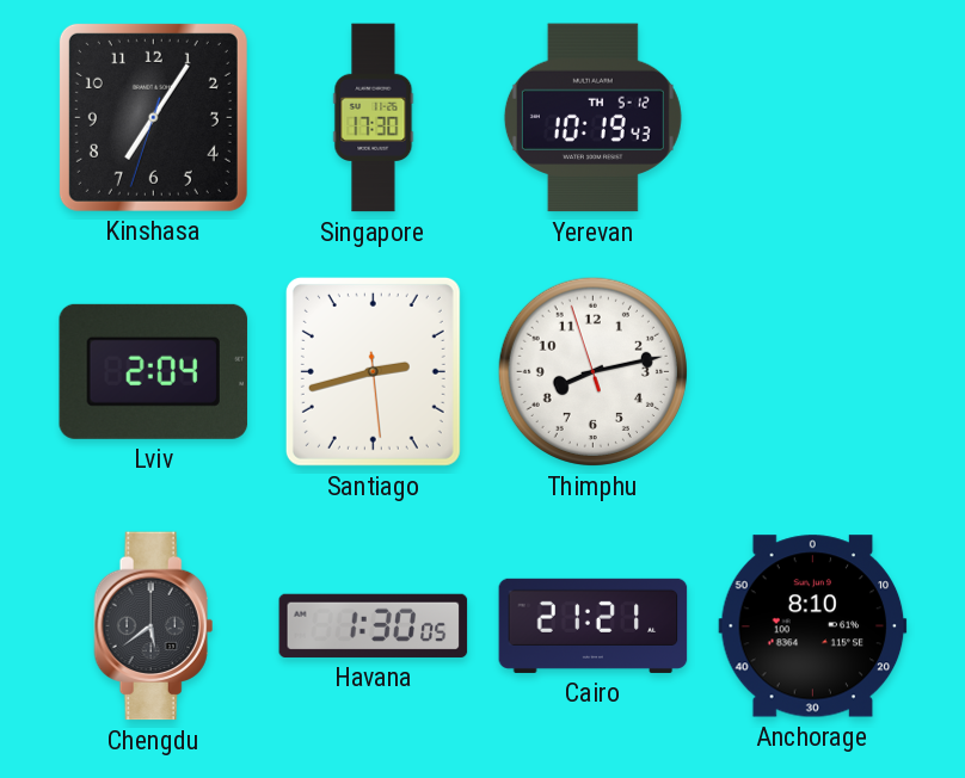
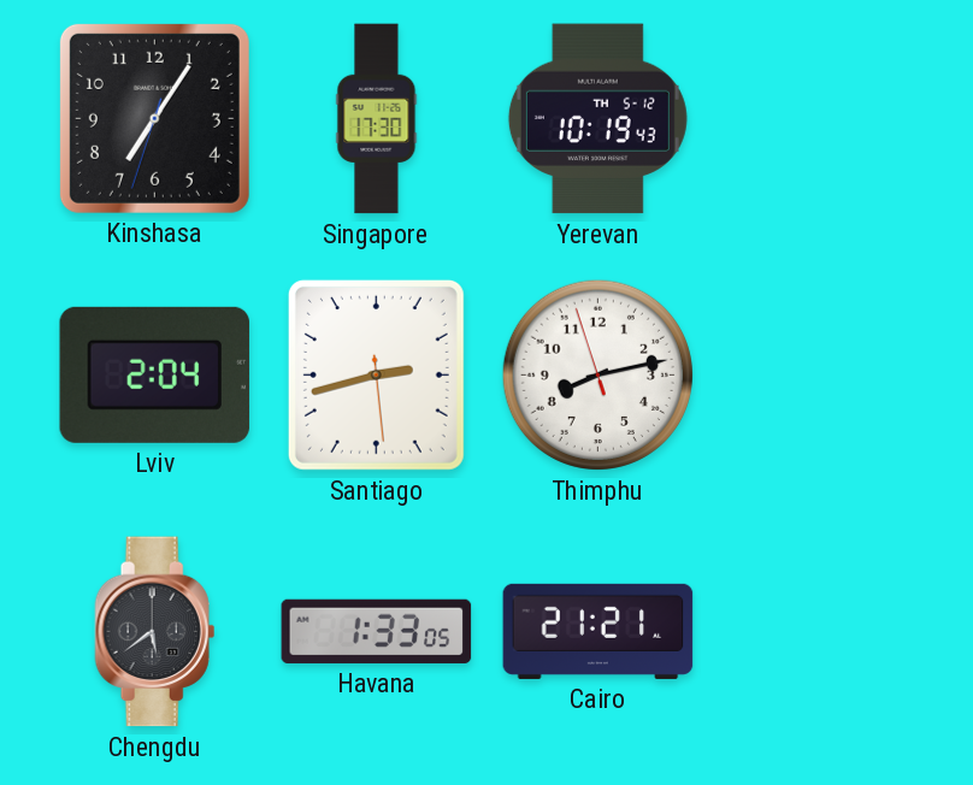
Havana: 1:30 -> 1:33 (377, 631)
Anchorage: 8:10 -> none (813, 626)
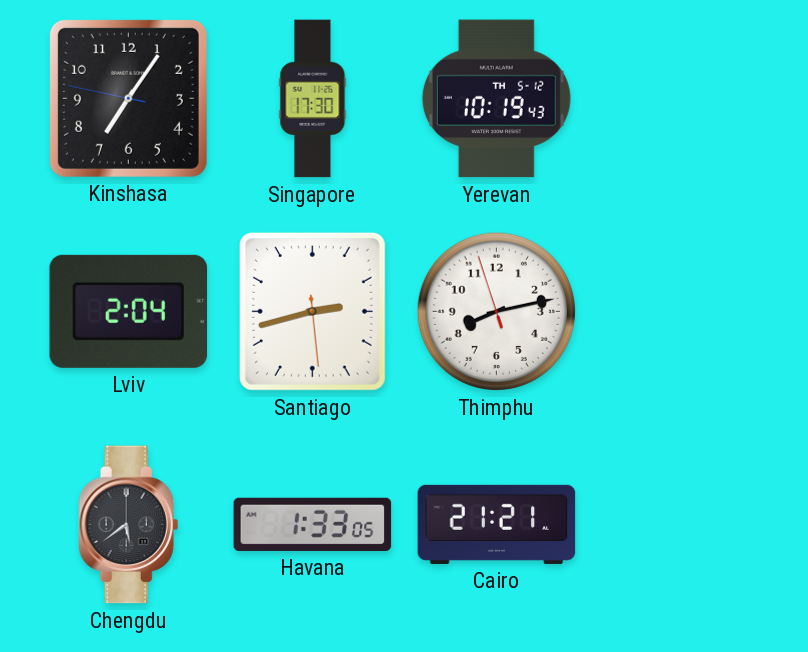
Kinshasa: 7:05:33 -> 7:05:47 (128, 98)
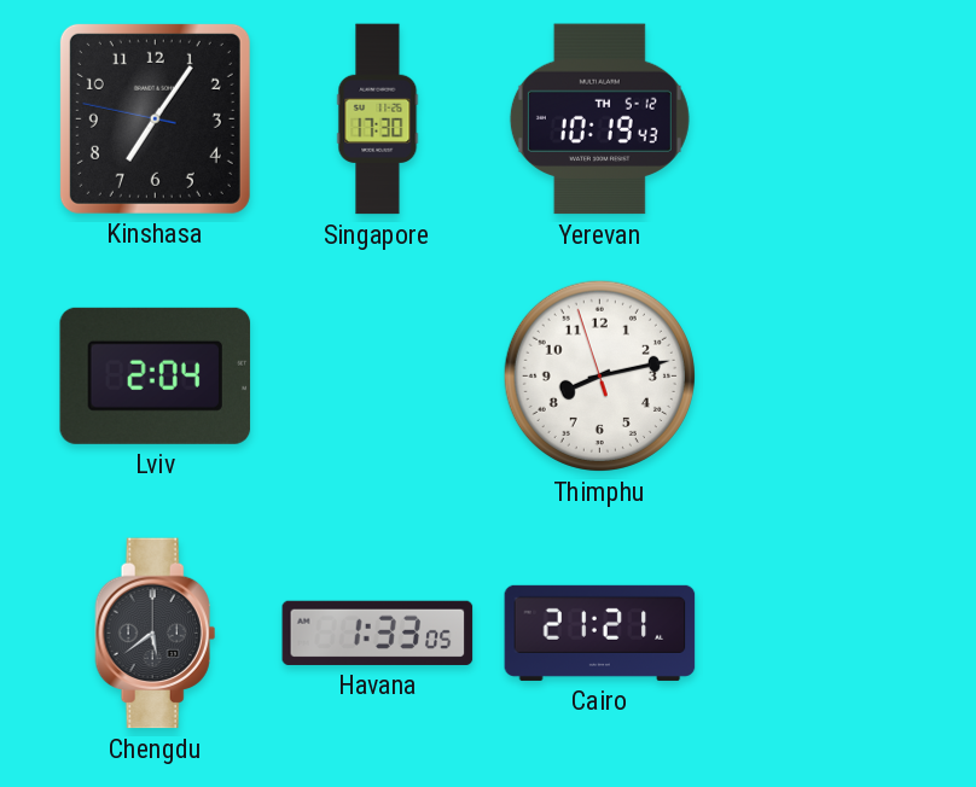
Santiago: 2:42 -> none (312, 311)
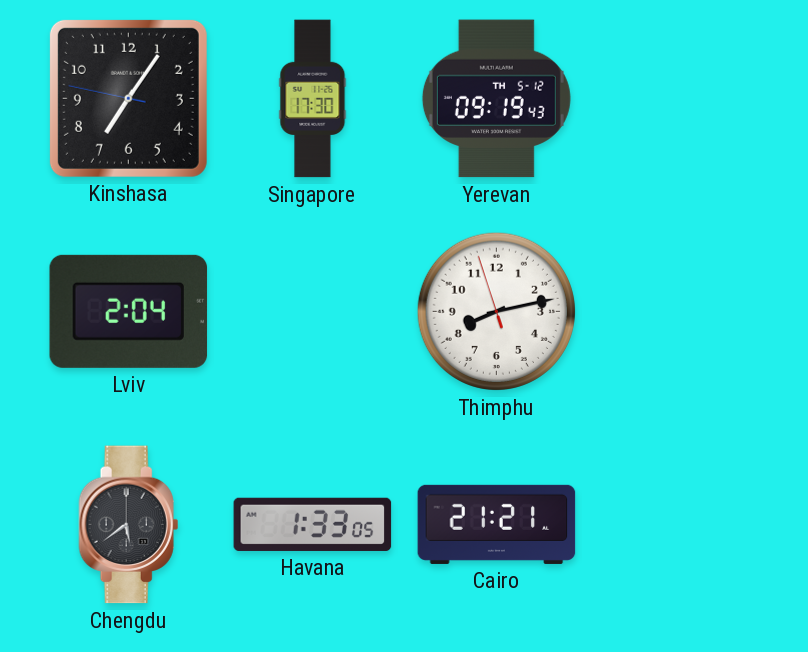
Yerevan: 10:19 -> 09:19 (496, 99)
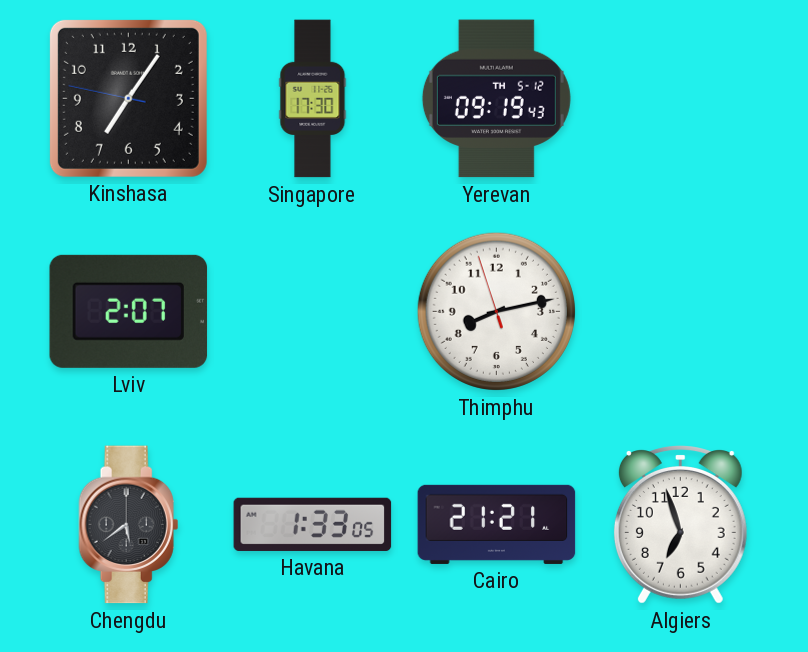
Lviv: 2:04 -> 2:07 (129, 311)
Algiers: none -> 6:57 (680, 525)
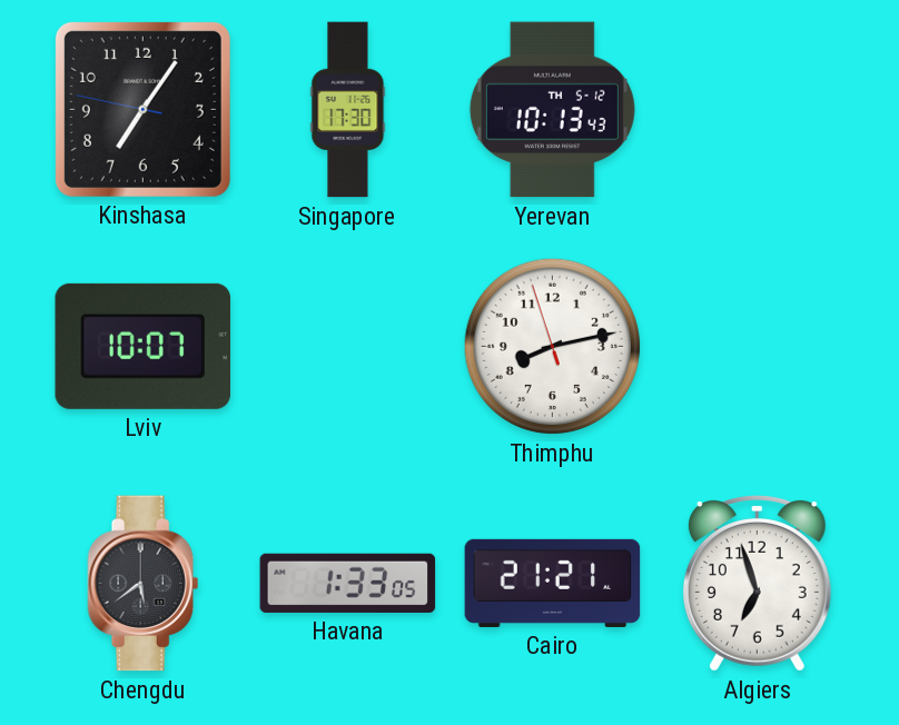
Yerevan: 09:19 -> 10:13 (552, 110)
Lviv: 2:07 -> 10:07 (144, 346)
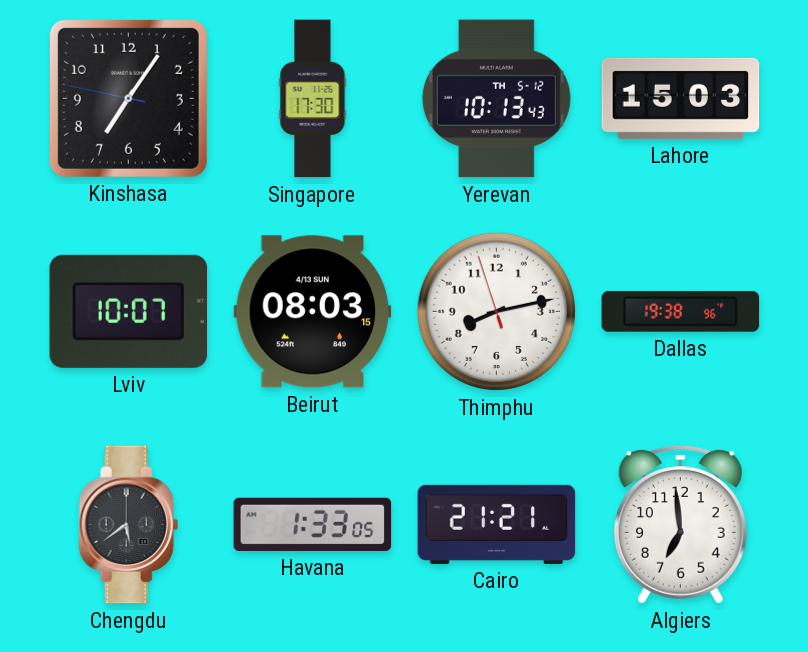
Lahore: none -> 15:03 (681, 98)
Beirut: none -> 08:03 (313, 312)
Dallas: none -> 19:38 (681, 311)
Algiers: 6:57 -> 6:59 (680, 525)
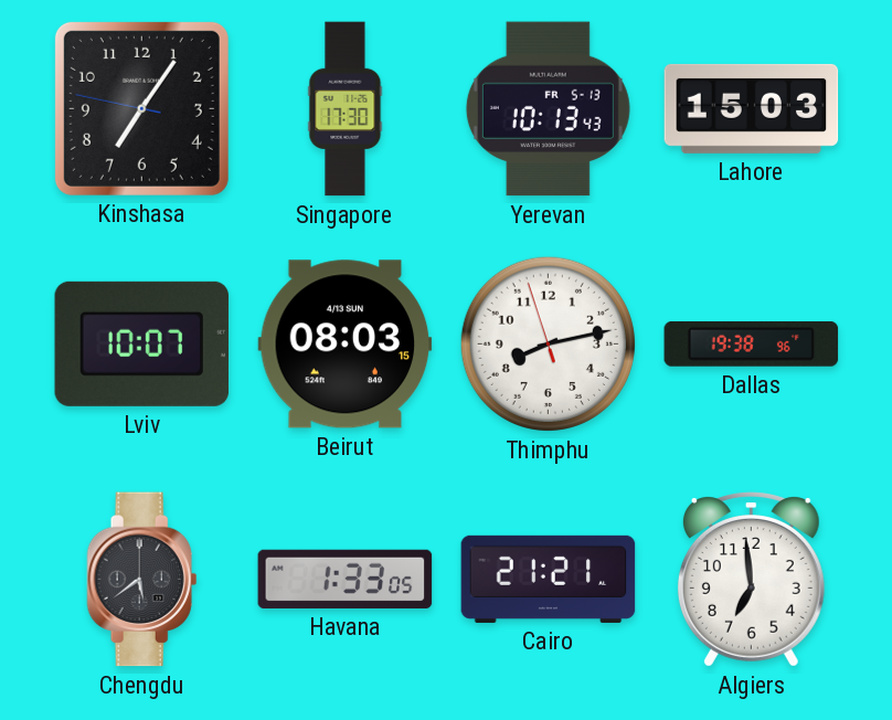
Yerevan date: TH 5-12 -> FR 5-13 (548, 109)
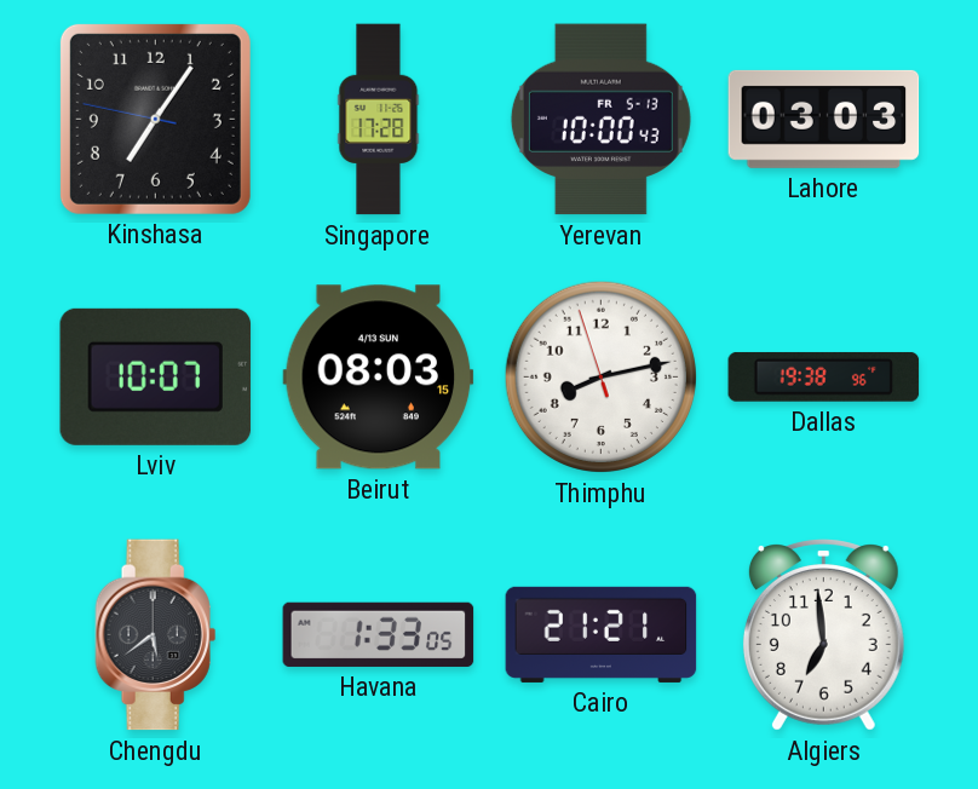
Singapore: 17:30 -> 17:28 (379, 120)
Yerevan: 10:13 -> 10:00 (600, 120)
Lahore: 15:03 -> 03:03 (824, 119)
